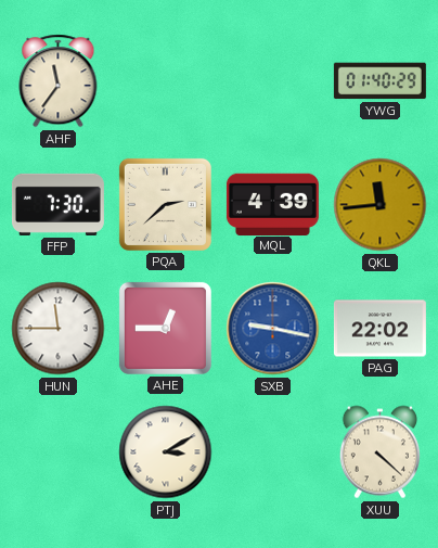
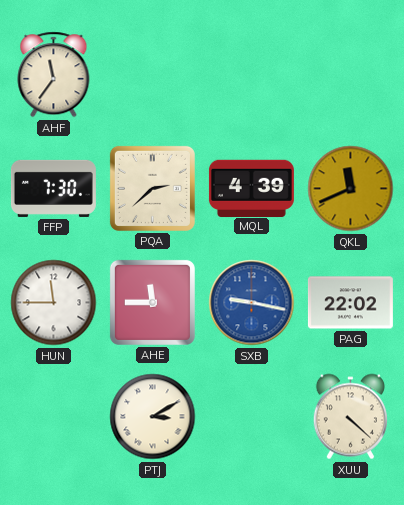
YWG: 01:40 -> none (379, 81)
QKL: 11:44 -> 11:41 (351, 189)
AHE: 12:45 -> 11:45 (152, 302)
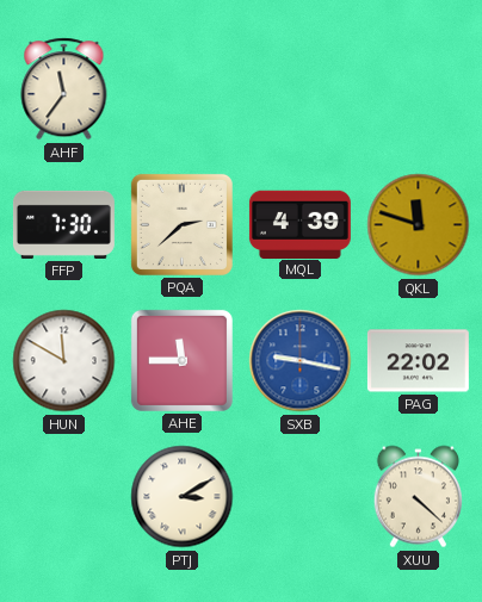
QKL: 11:41 -> 11:48 (419, 225)
HUN: 11:45 -> 11:50 (64, 361)
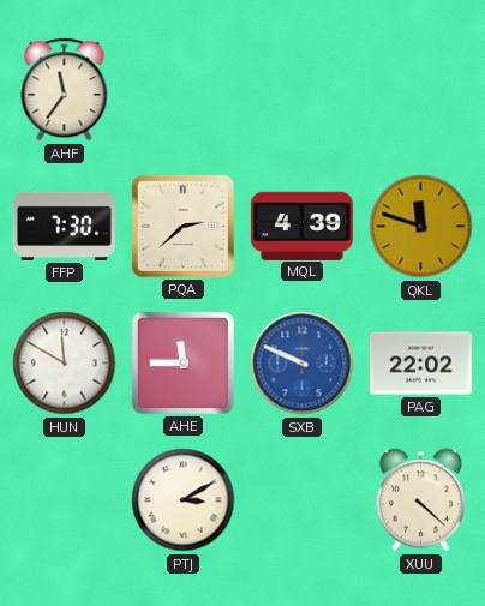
SXB: 9:17 -> 9:49 (303, 364)
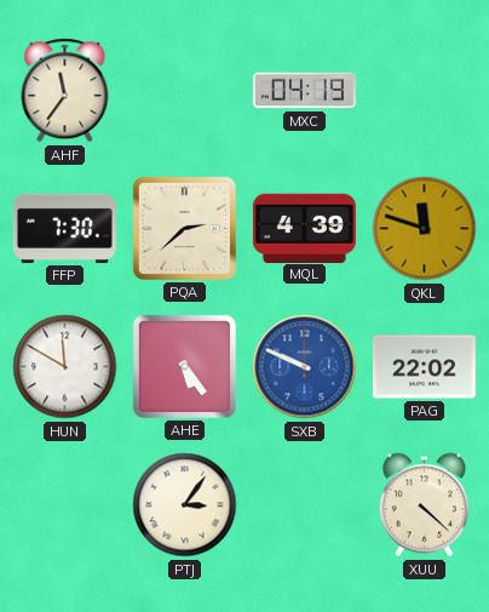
MXC: none -> 04:19 (304, 91)
AHE: 11:45 -> 5:24 (184, 366)
PTJ: 3:10 -> 3:06 (185, 505)
